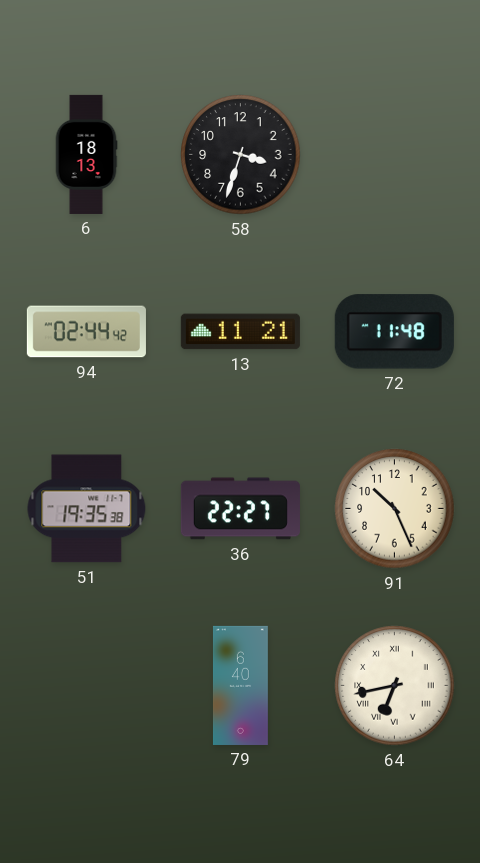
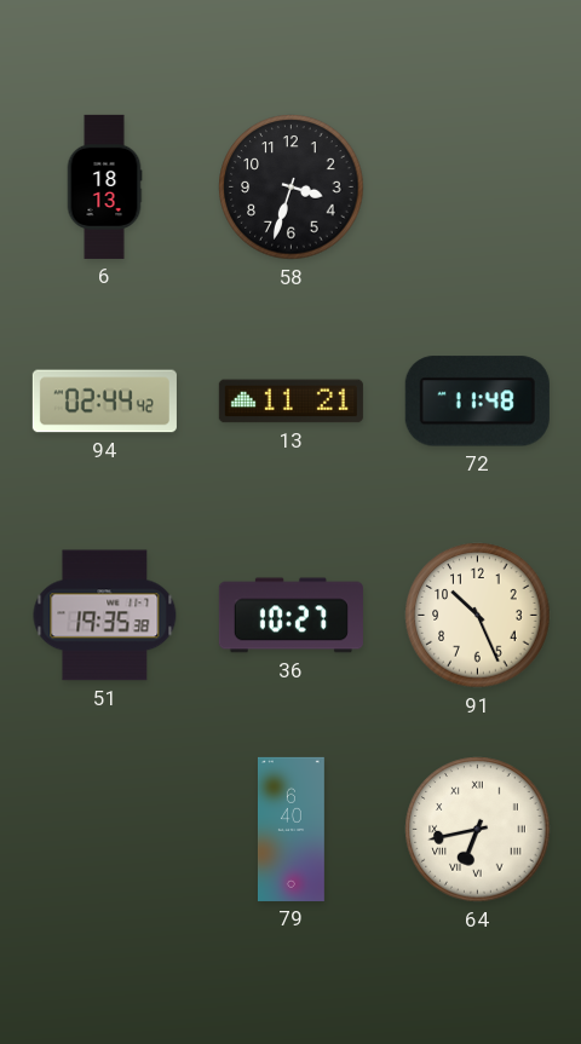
36: 22:27 -> 10:27 (290, 616)
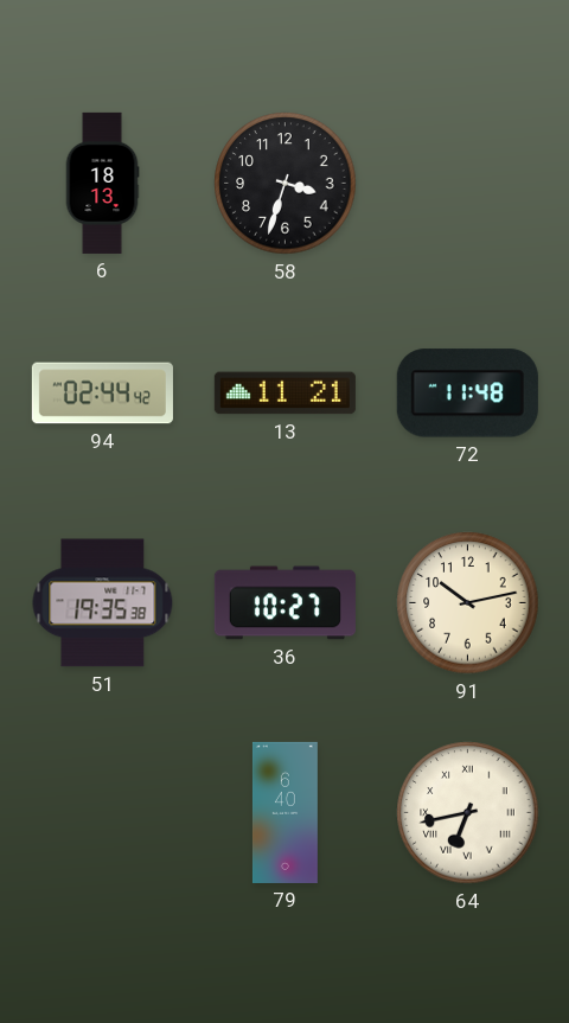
91: 10:26 -> 10:13 (468, 603)
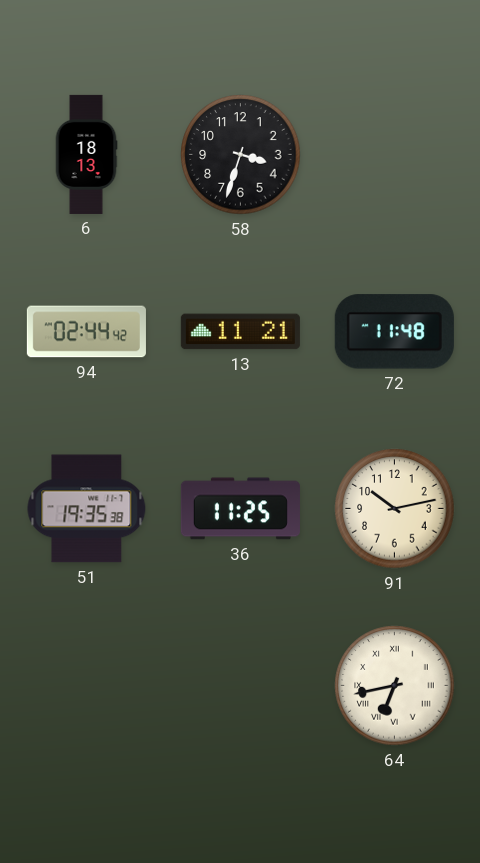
36: 10:27 -> 11:25 (240, 509)
79: 6:40 -> none (284, 812)
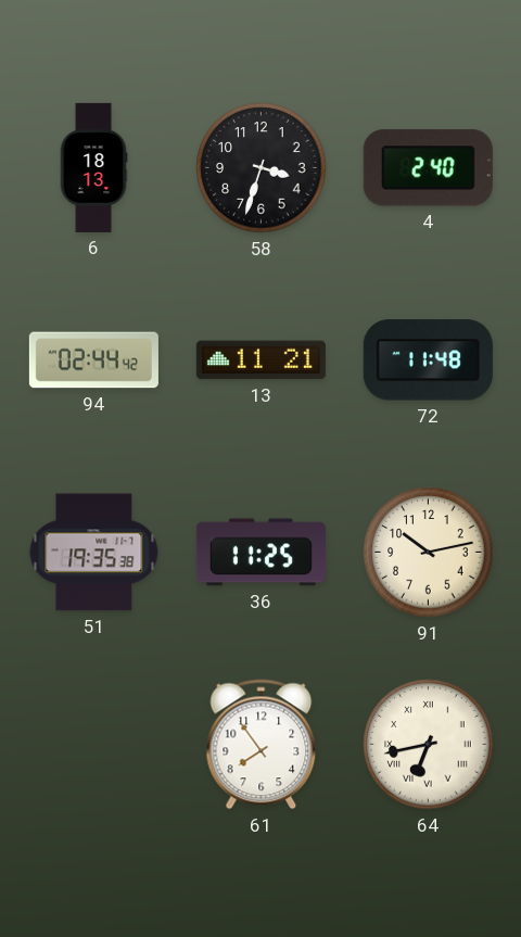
4: none -> 2:40 (428, 168)
61: none -> 7:54 (262, 745)
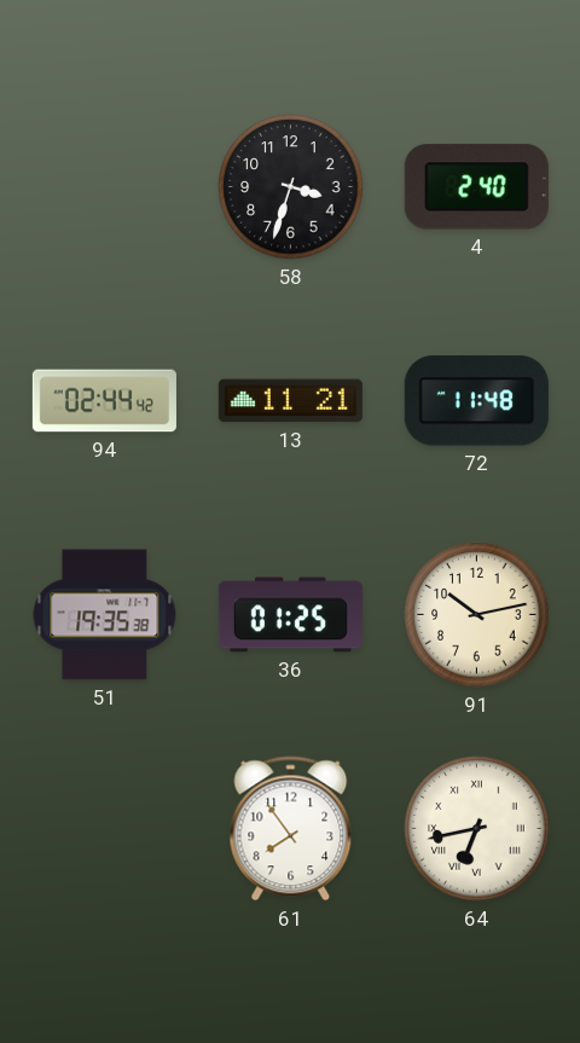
6: 18:13 -> none (93, 167)
36: 11:25 -> 01:25 (290, 615)
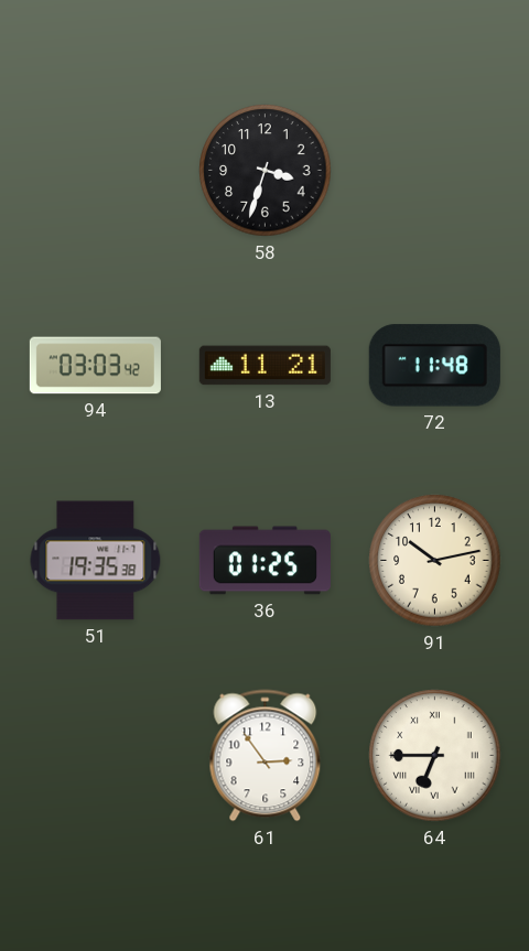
4: 2:40 -> none (476, 187)
94: 02:44 -> 03:03 (95, 366)
61: 7:54 -> 2:54 (266, 756)
64: 6:43 -> 6:45 (435, 756)
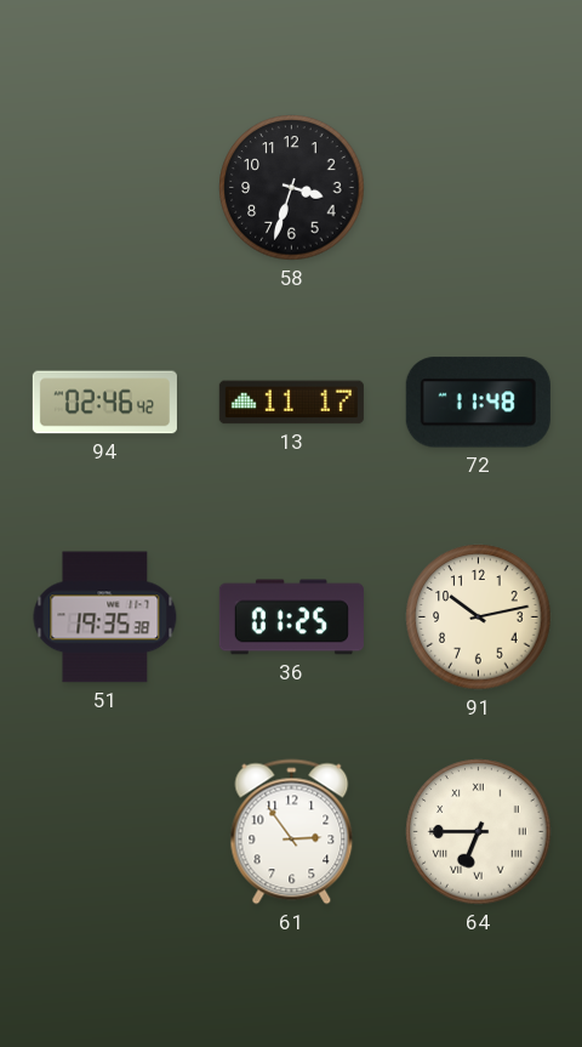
94: 03:03 -> 02:46 (104, 403)
13: 11:21 -> 11:17 (291, 403)
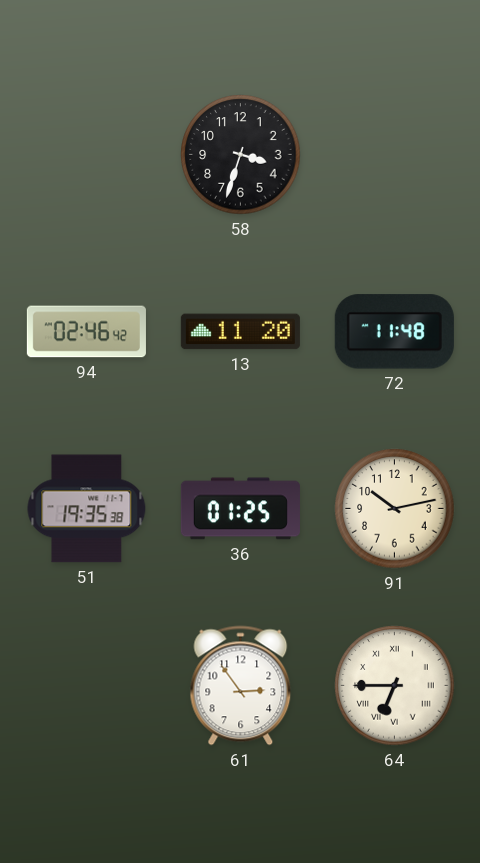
13: 11:17 -> 11:20 (240, 332)
